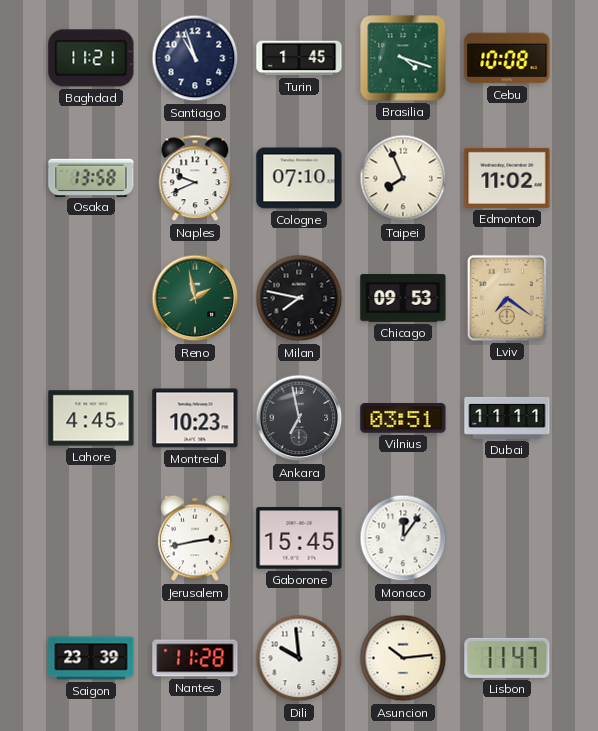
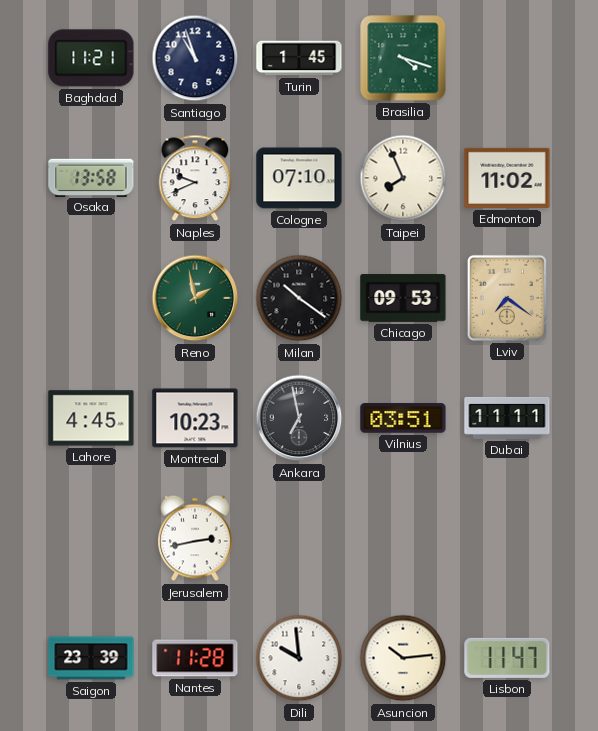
Cebu: 10:08 -> none (507, 58)
Milan: 7:47 -> 10:21 (299, 298)
Gaborone: 15:45 -> none (299, 538)
Monaco: 12:06 -> none (403, 538)
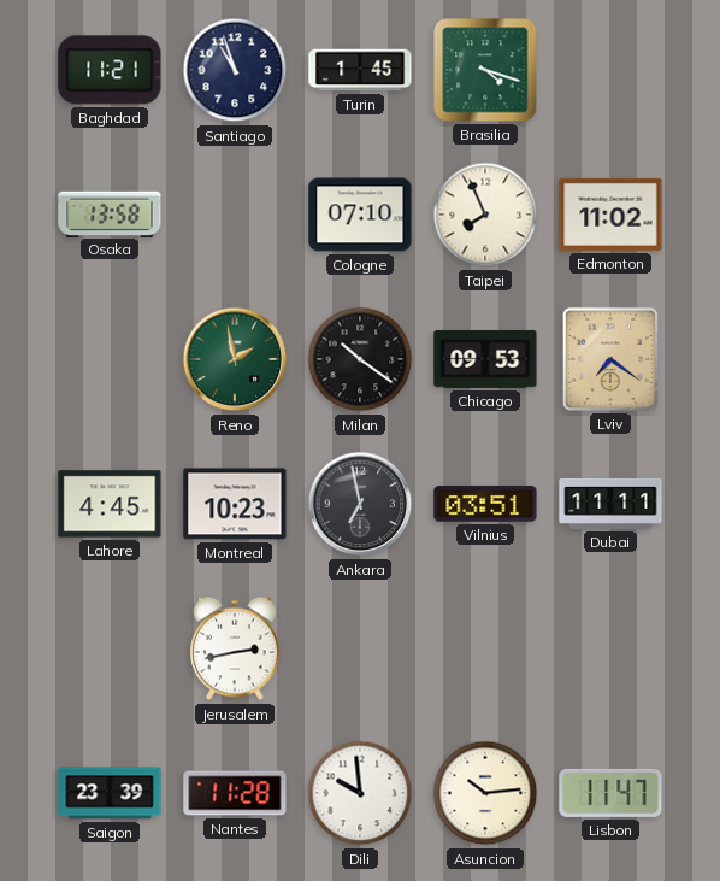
Naples: 9:41 -> none (195, 178)
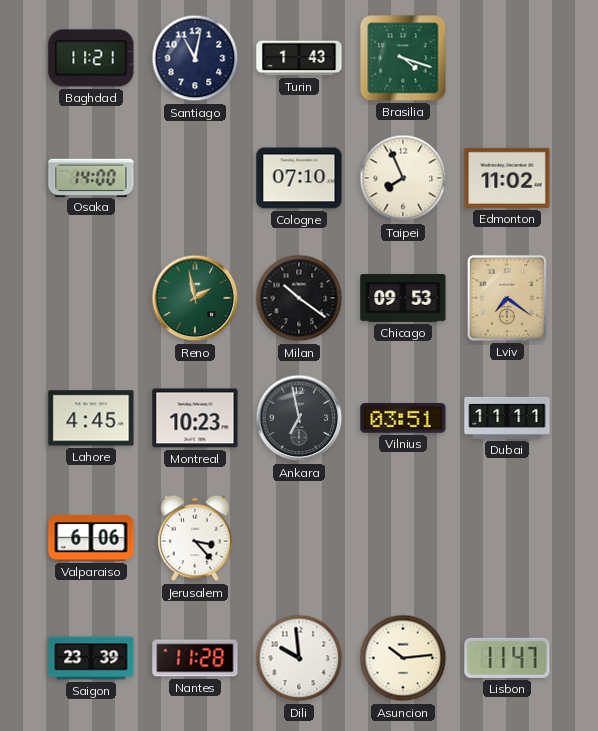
Santiago: 10:57 -> 11:02 (195, 58)
Turin: 1:45 -> 1:43 (299, 58)
Osaka: 13:58 -> 14:00 (91, 177)
Valparaiso: none -> 6:06 (91, 538)
Jerusalem: 2:43 -> 3:23 (196, 538)
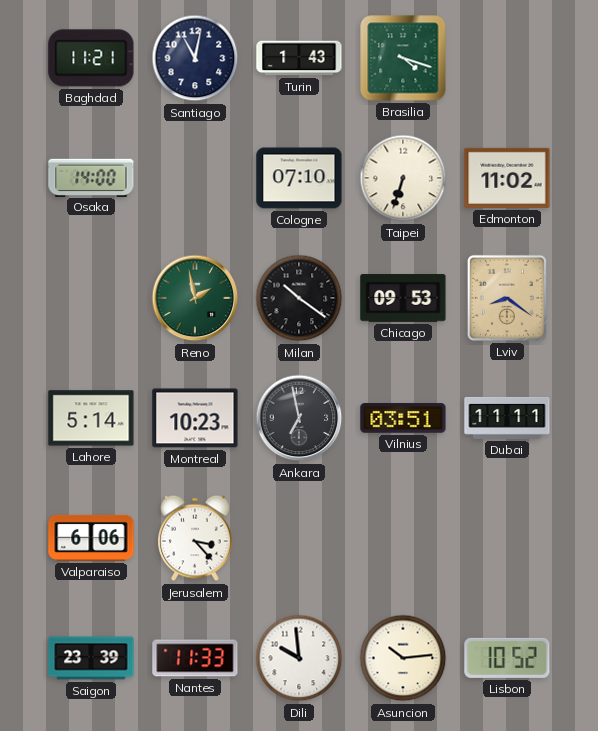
Taipei: 7:56 -> 6:33 (403, 178)
Lviv: 7:21 -> 8:21 (507, 298)
Lahore: 4:45 -> 5:14 (91, 418)
Nantes: 11:28 -> 11:33 (195, 658)
Lisbon: 11:47 -> 10:52 (507, 658)
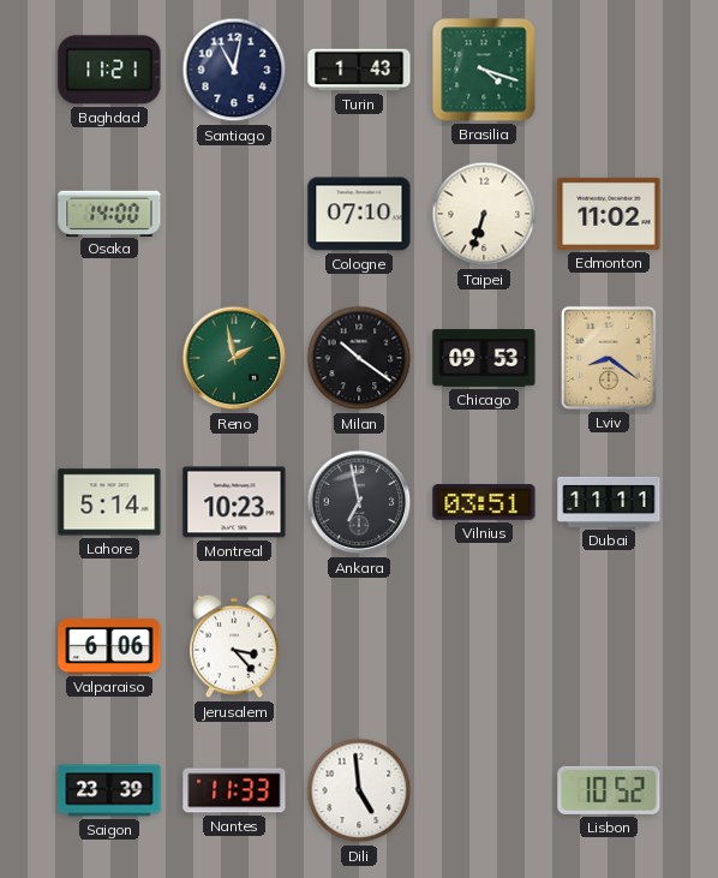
Dili: 9:59 -> 4:59 (359, 790)
Asuncion: 10:14 -> none (403, 658)
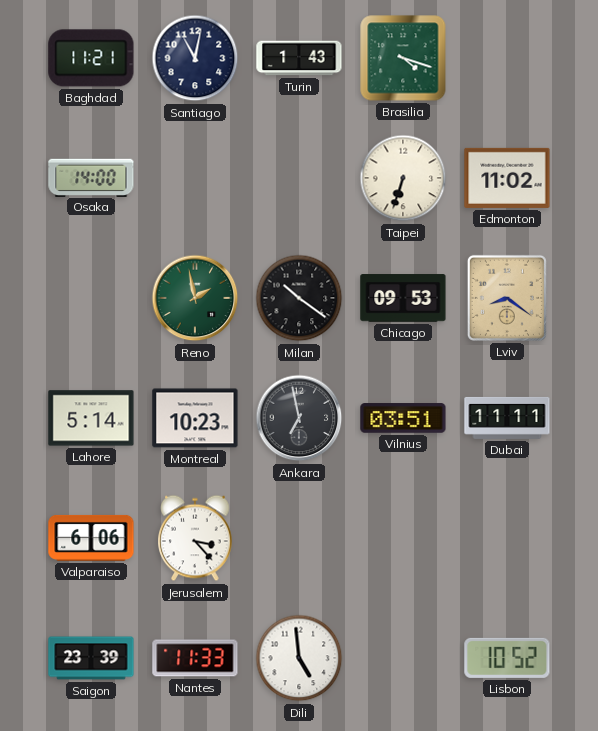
Cologne: 07:10 -> none (359, 214)
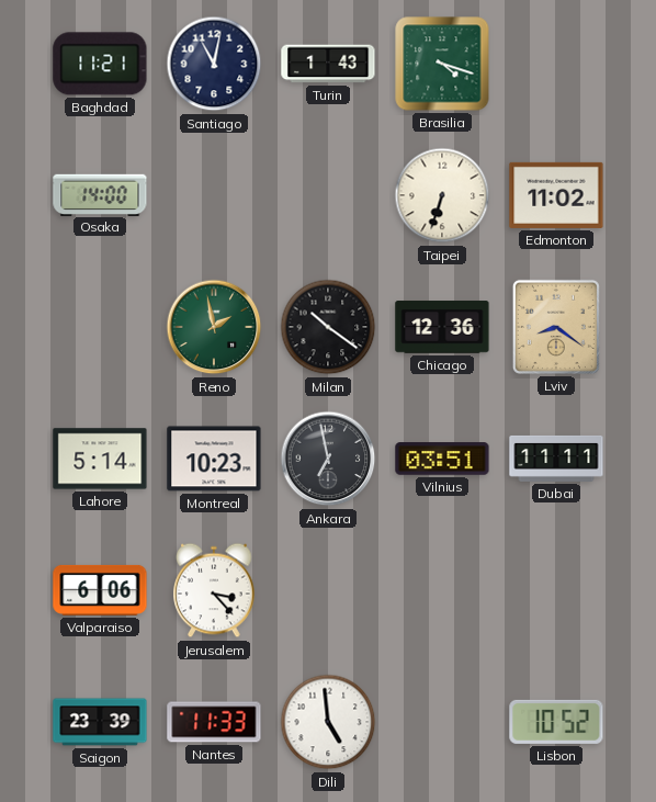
Chicago: 09:53 -> 12:36 (442, 327)
